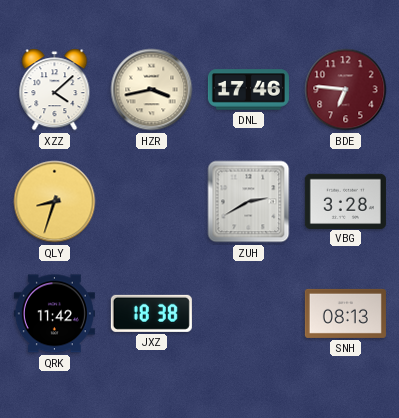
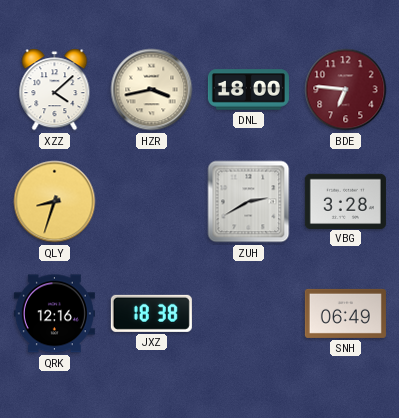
DNL: 17:46 -> 18:00 (248, 90)
QRK: 11:42 -> 12:16 (54, 314)
SNH: 08:13 -> 06:49 (345, 313)
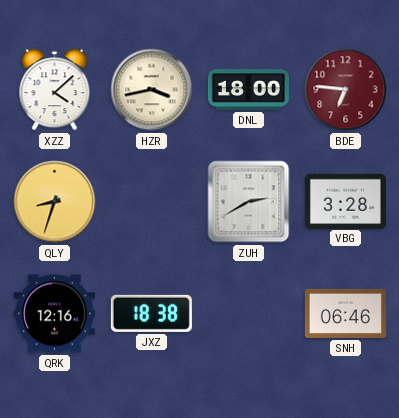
SNH: 06:49 -> 06:46 (345, 313)
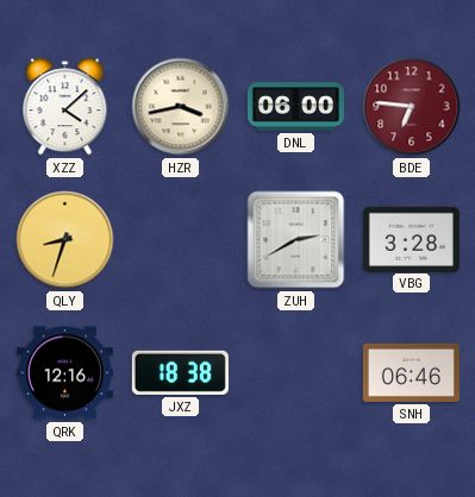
DNL: 18:00 -> 06:00 (295, 107)
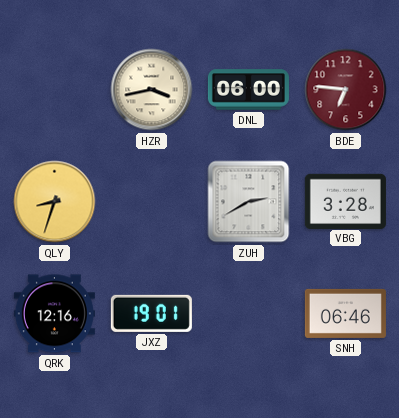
XZZ: 4:08 -> none (65, 107)
JXZ: 18:38 -> 19:01 (151, 313)
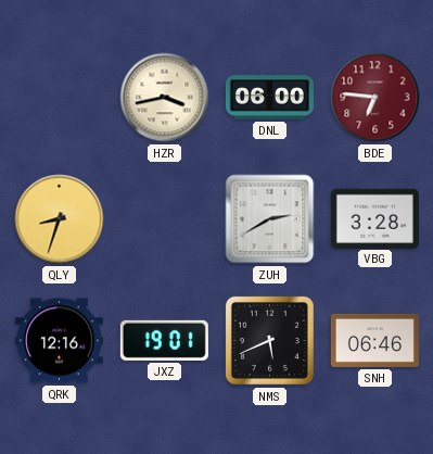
NMS: none -> 5:41 (269, 340)
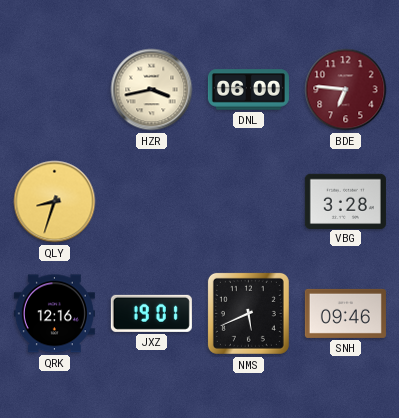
ZUH: 2:40 -> none (270, 219)
SNH: 06:46 -> 09:46 (345, 313)
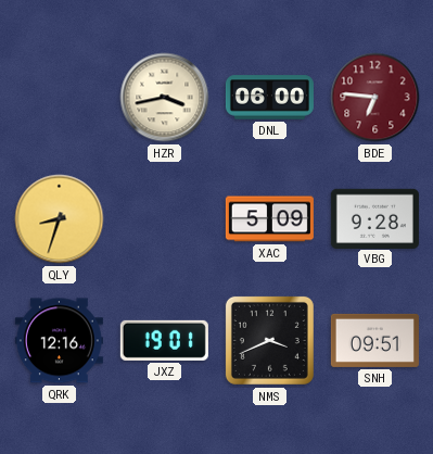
XAC: none -> 5:09 (269, 219)
VBG: 3:28 -> 9:28 (374, 218)
NMS: 5:41 -> 3:41 (269, 340)
SNH: 09:46 -> 09:51 (374, 340)
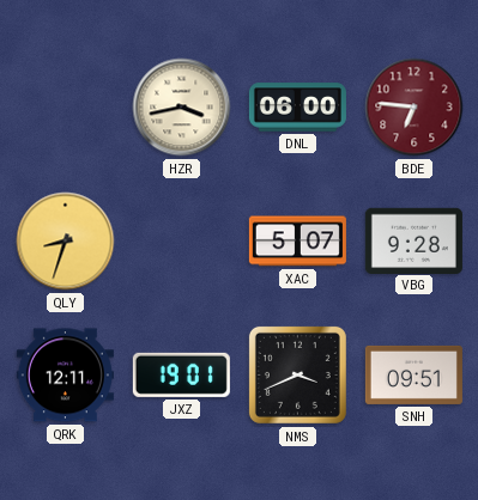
XAC: 5:09 -> 5:07 (297, 242)
QRK: 12:16 -> 12:11 (65, 376)
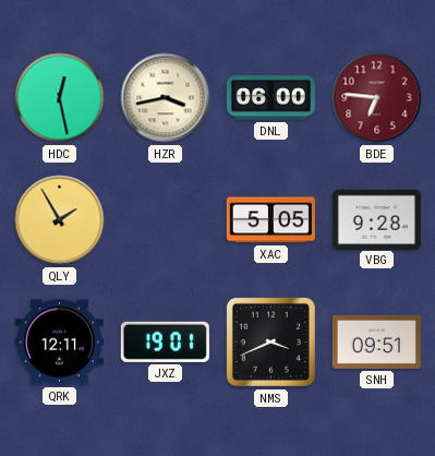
HDC: none -> 12:28 (60, 98)
QLY: 8:33 -> 1:55 (60, 220)
XAC: 5:07 -> 5:05 (270, 220)
